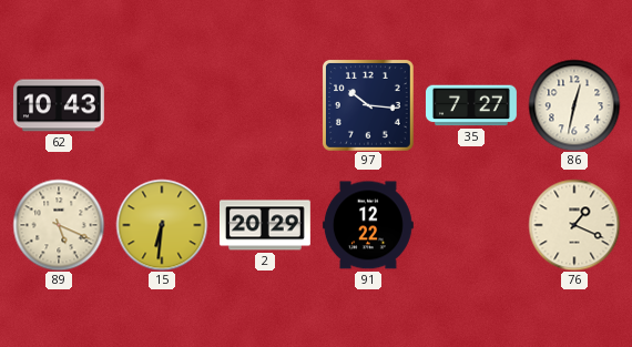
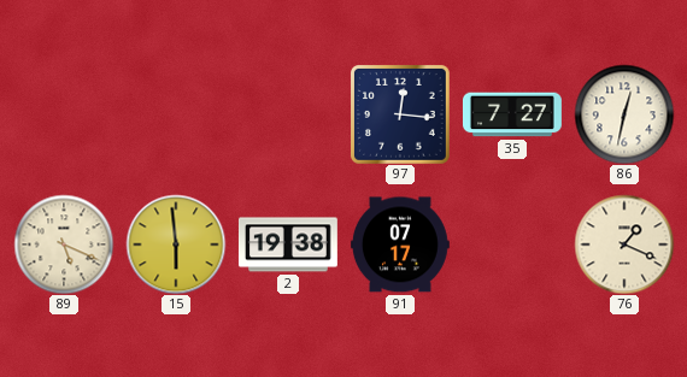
62: 10:43 -> none (59, 105)
97: 10:16 -> 12:16 (400, 114)
15: 6:31 -> 5:59 (176, 245)
2: 20:29 -> 19:38 (288, 245)
91: 12:22 -> 07:17 (400, 245)
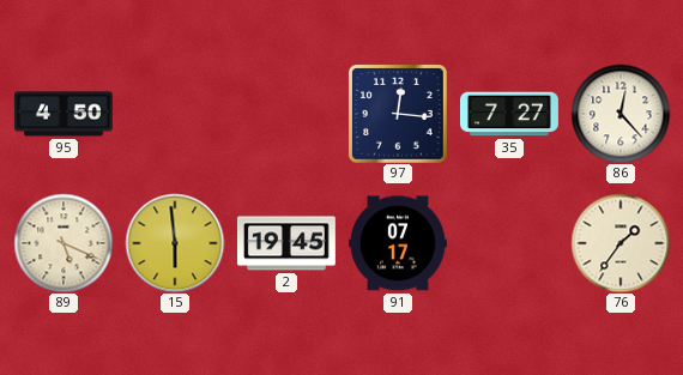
95: none -> 4:50 (64, 114)
86: 12:32 -> 12:23 (621, 114)
2: 19:38 -> 19:45 (286, 243)
76: 1:19 -> 1:36 (621, 243)
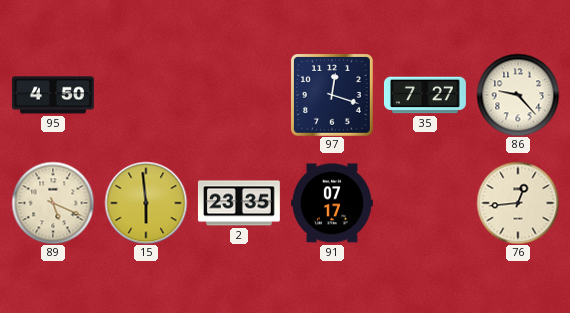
97: 12:16 -> 12:18 (332, 95)
86: 12:23 -> 9:23 (518, 95)
2: 19:45 -> 23:35 (239, 203)
76: 1:36 -> 12:44 (518, 203)
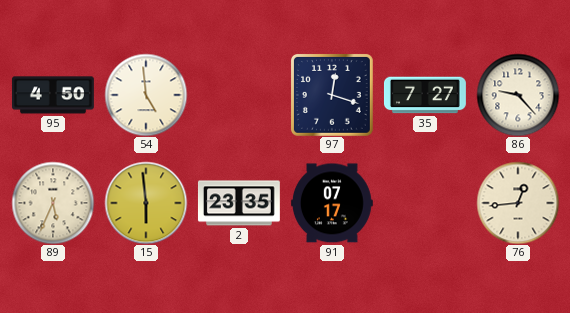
54: none -> 4:59 (146, 95)
89: 5:19 -> 5:34 (53, 203)
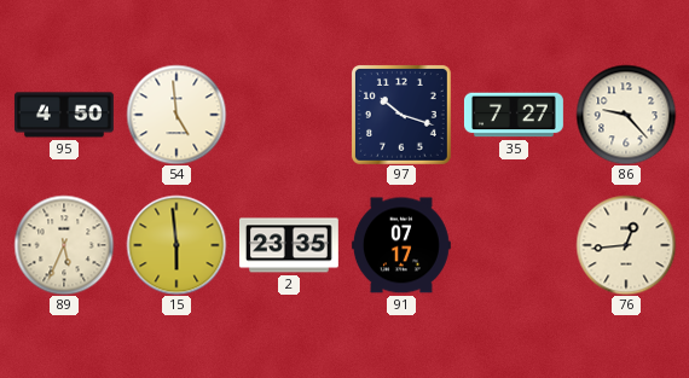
97: 12:18 -> 10:18 (401, 115)
